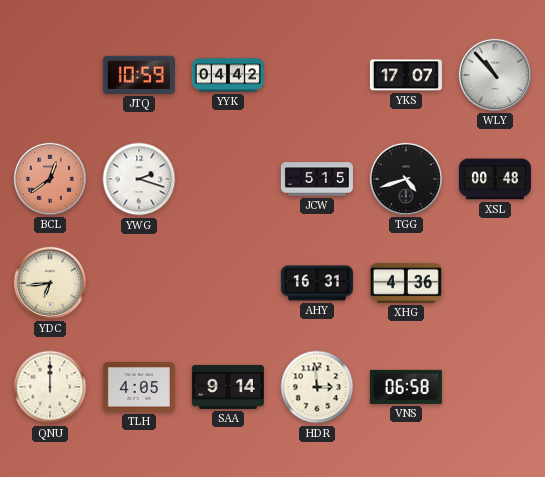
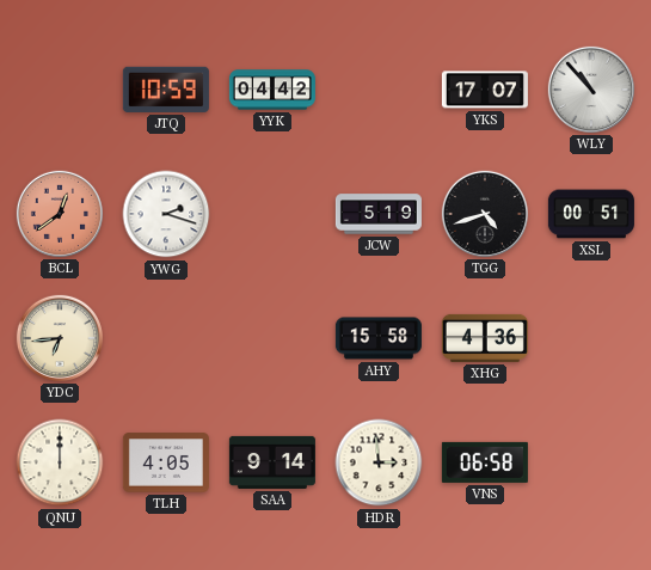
JCW: 5:15 -> 5:19 (379, 214)
XSL: 00:48 -> 00:51 (591, 214)
AHY: 16:31 -> 15:58 (379, 338)
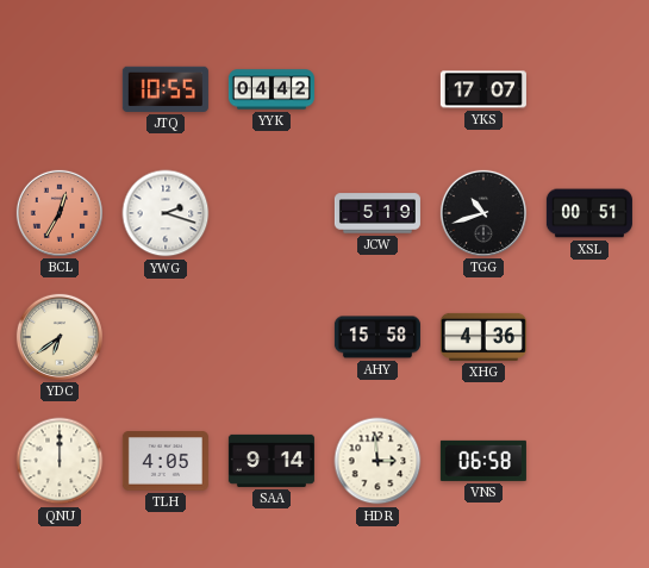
JTQ: 10:59 -> 10:55 (166, 89)
WLY: 10:53 -> none (591, 90)
BCL: 12:39 -> 12:35 (60, 213)
TGG: 4:42 -> 10:42 (483, 213)
YDC: 6:44 -> 6:39 (60, 337)
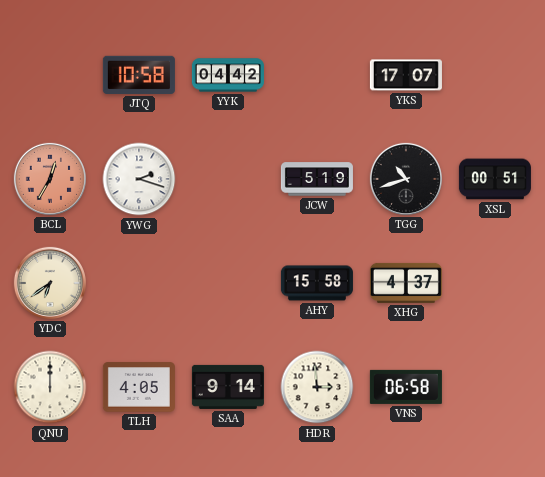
JTQ: 10:55 -> 10:58 (139, 75)
XHG: 4:36 -> 4:37 (406, 283)
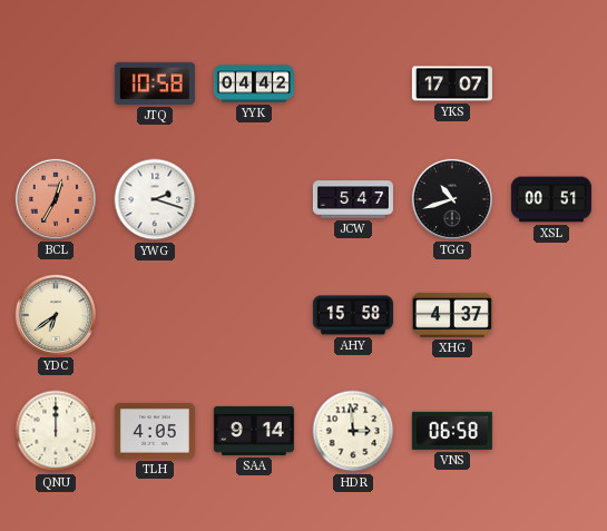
JCW: 5:19 -> 5:47 (353, 199)
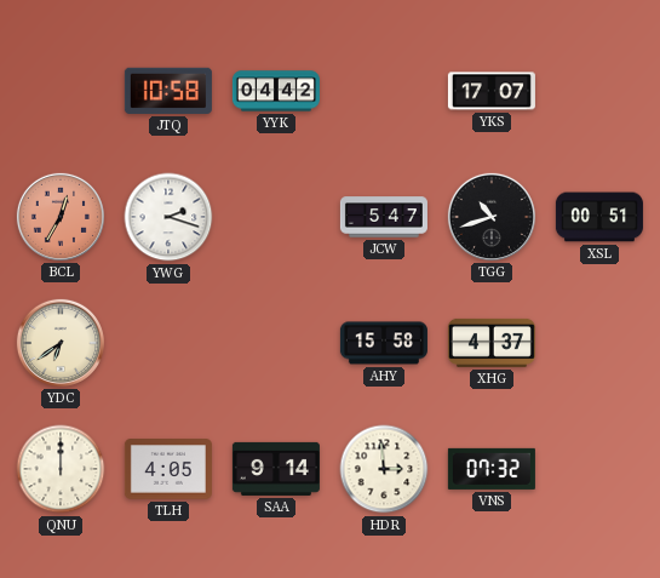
VNS: 06:58 -> 07:32 (492, 469)
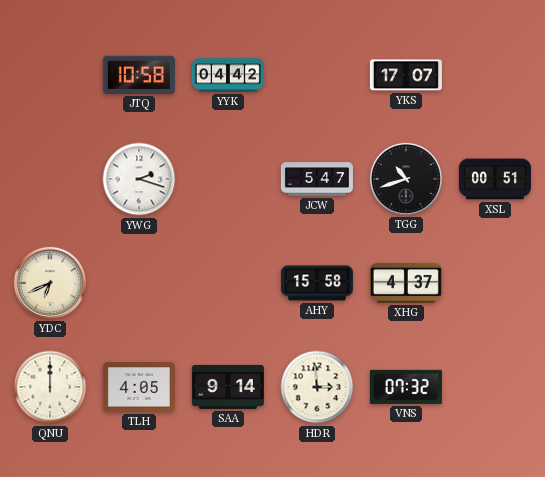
BCL: 12:35 -> none (61, 217)
YDC: 6:39 -> 6:41 (50, 283)
